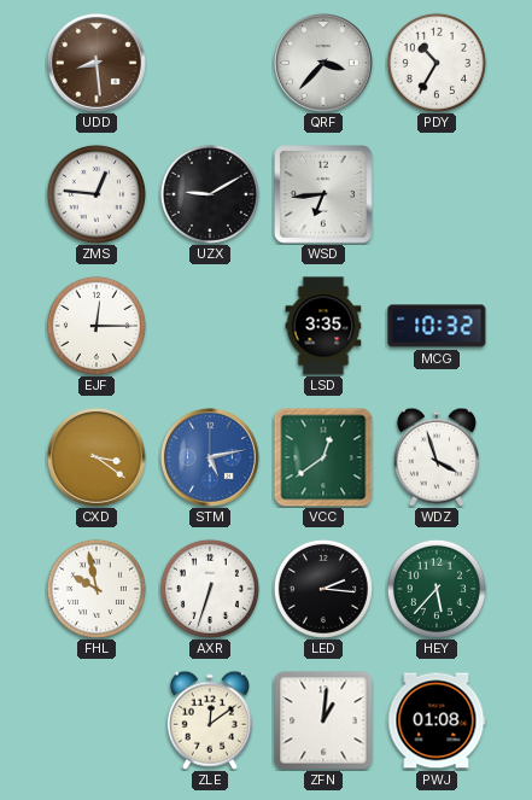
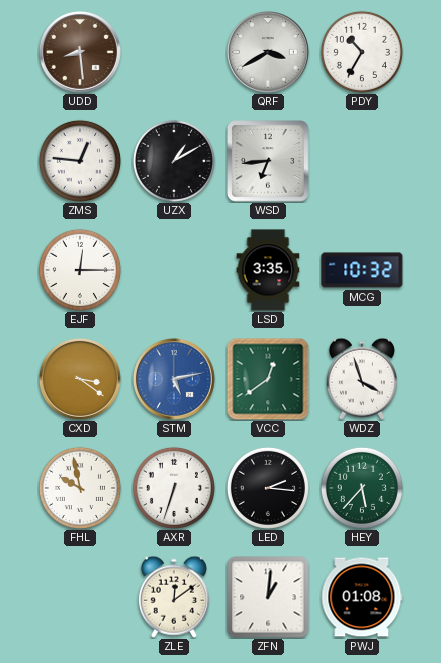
QRF: 3:37 -> 3:40 (268, 52)
UZX: 9:10 -> 1:10 (174, 161)
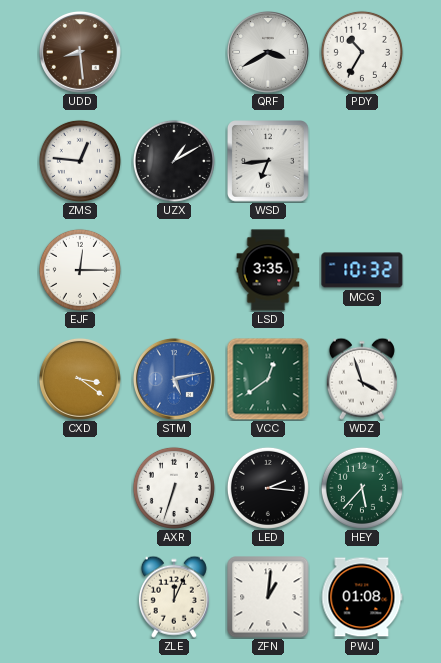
FHL: 9:58 -> none (80, 488)
ZLE: 12:09 -> 12:04 (174, 597)
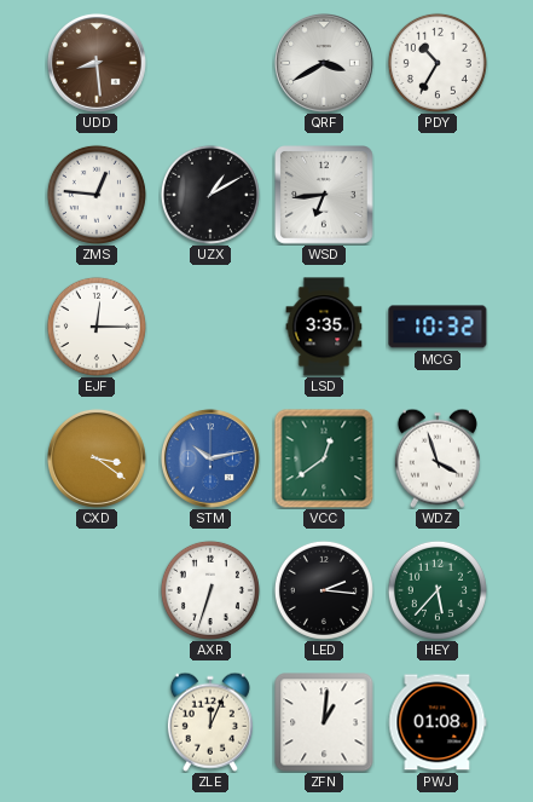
STM: 5:13 -> 10:13 (210, 458)
